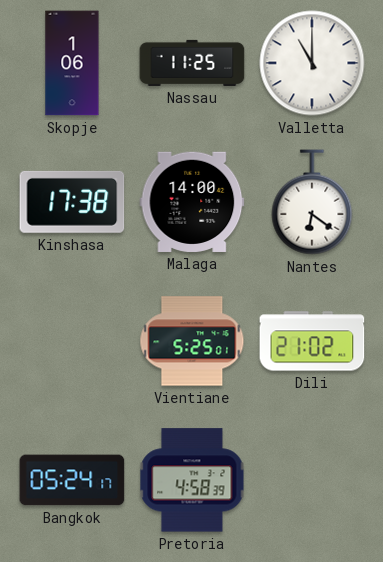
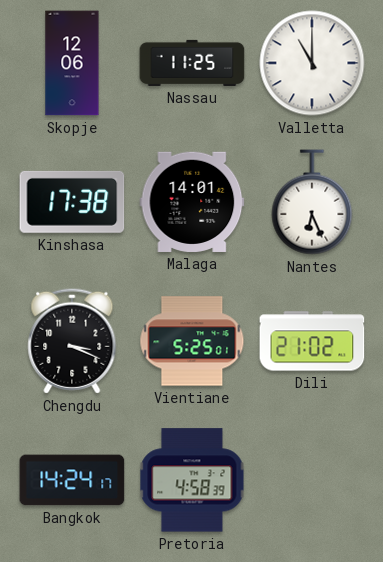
Skopje: 1:06 -> 12:06 (72, 63)
Malaga: 14:00 -> 14:01 (192, 202)
Nantes: 6:21 -> 6:26 (312, 202)
Chengdu: none -> 3:19 (72, 341)
Bangkok: 05:24 -> 14:24 (72, 480)
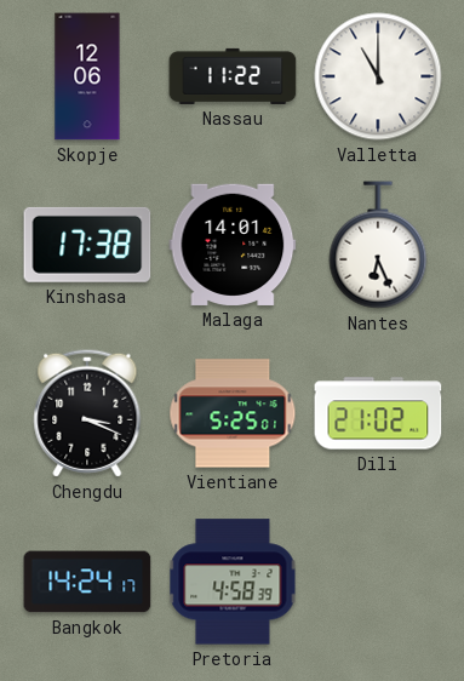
Nassau: 11:25 -> 11:22 (233, 76)
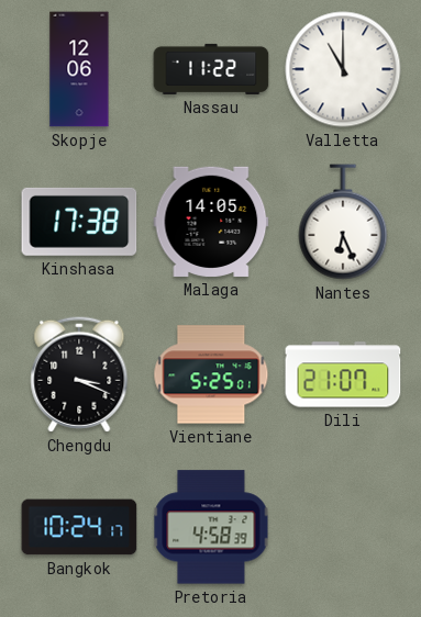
Malaga: 14:01 -> 14:05 (211, 222)
Dili: 21:02 -> 21:07 (343, 374)
Bangkok: 14:24 -> 10:24 (79, 527)
